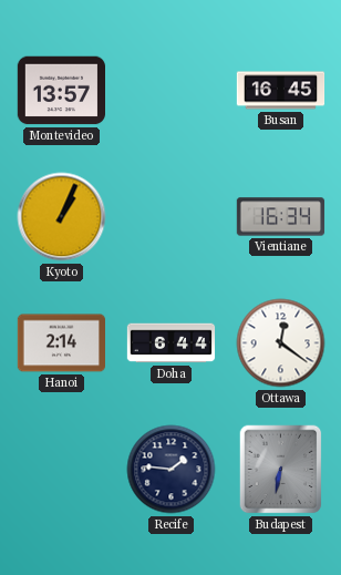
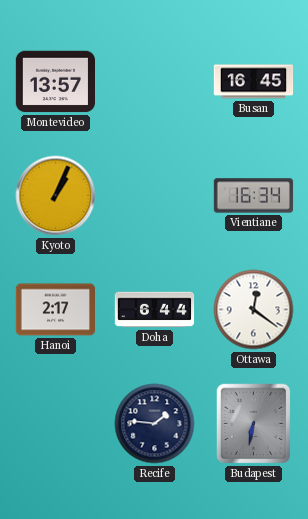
Hanoi: 2:14 -> 2:17 (55, 310)
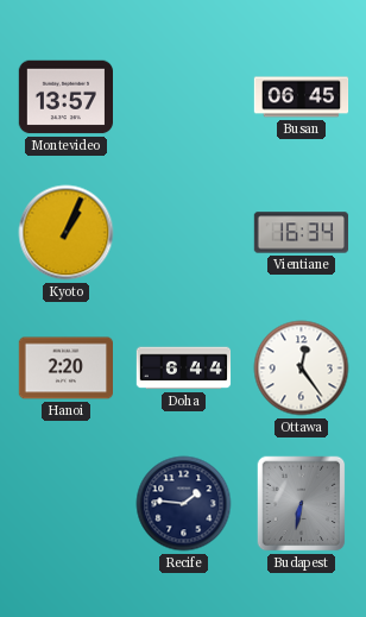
Busan: 16:45 -> 06:45 (302, 97)
Hanoi: 2:17 -> 2:20 (65, 369)
Ottawa: 12:21 -> 12:24 (302, 369)
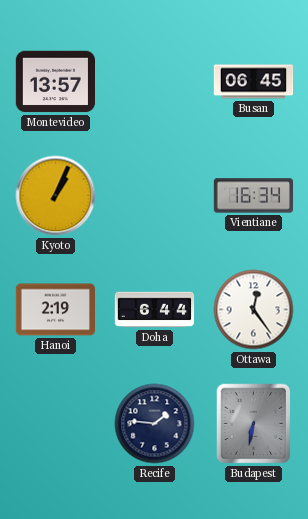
Hanoi: 2:20 -> 2:19 (55, 310)
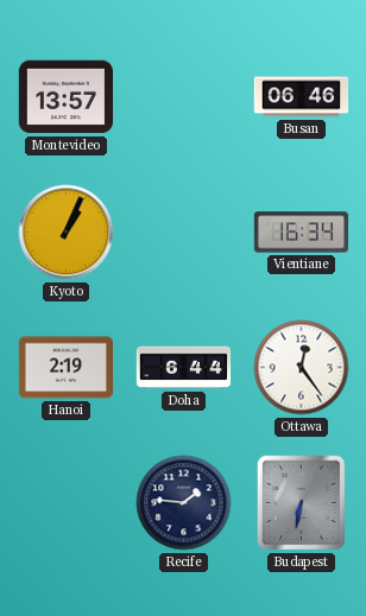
Busan: 06:45 -> 06:46 (302, 97)
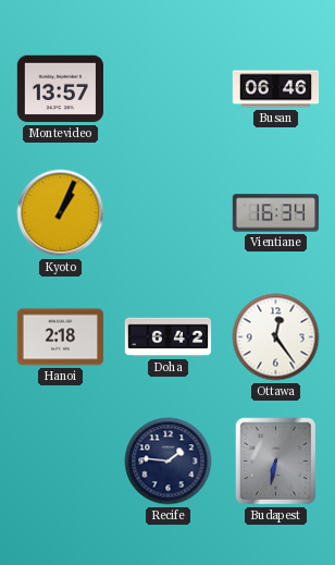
Hanoi: 2:19 -> 2:18 (60, 337)
Doha: 6:44 -> 6:42 (169, 337)
